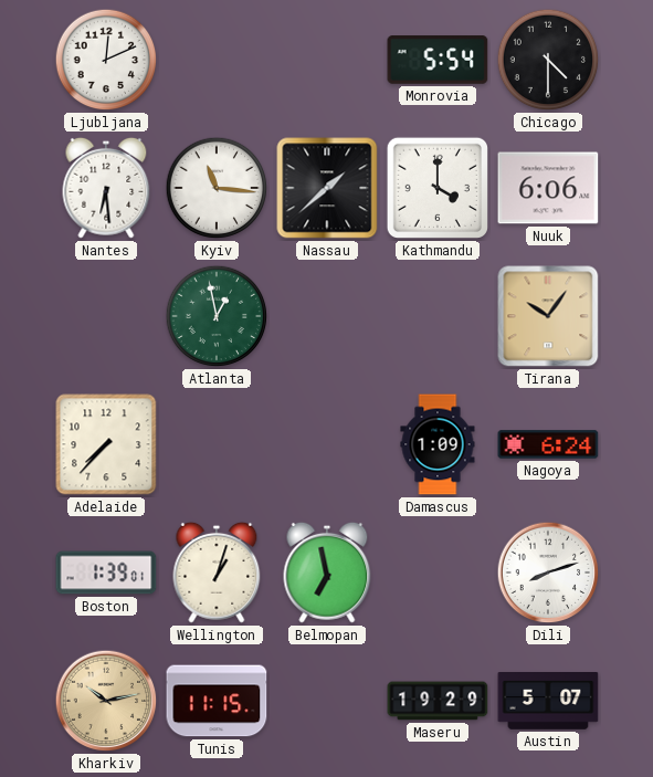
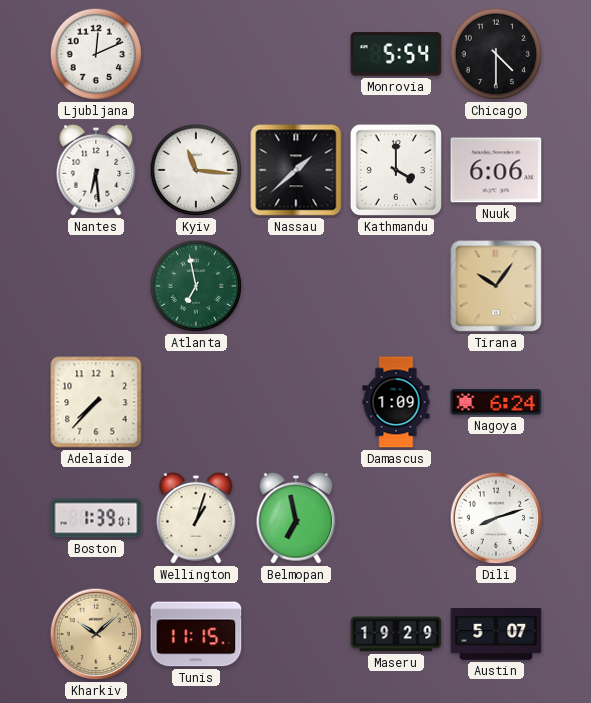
Atlanta: 12:58 -> 6:58 (196, 286)
Kharkiv: 10:13 -> 10:08 (96, 634)
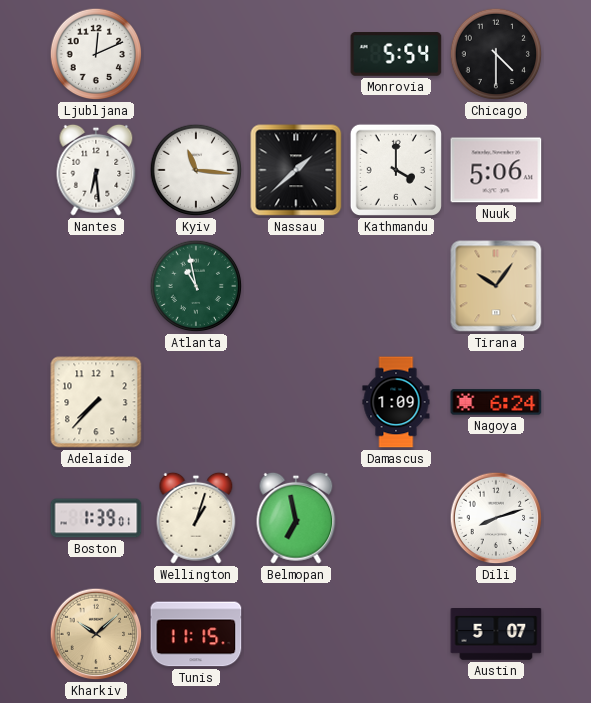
Nuuk: 6:06 -> 5:06 (496, 170)
Atlanta: 6:58 -> 10:58 (196, 286)
Maseru: 19:29 -> none (396, 634)
